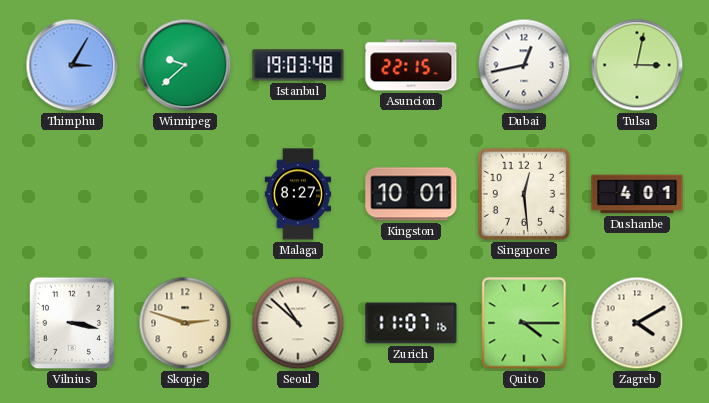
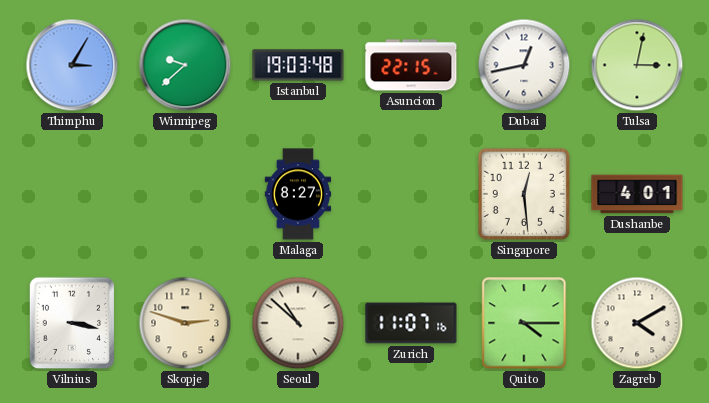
Kingston: 10:01 -> none (411, 194)
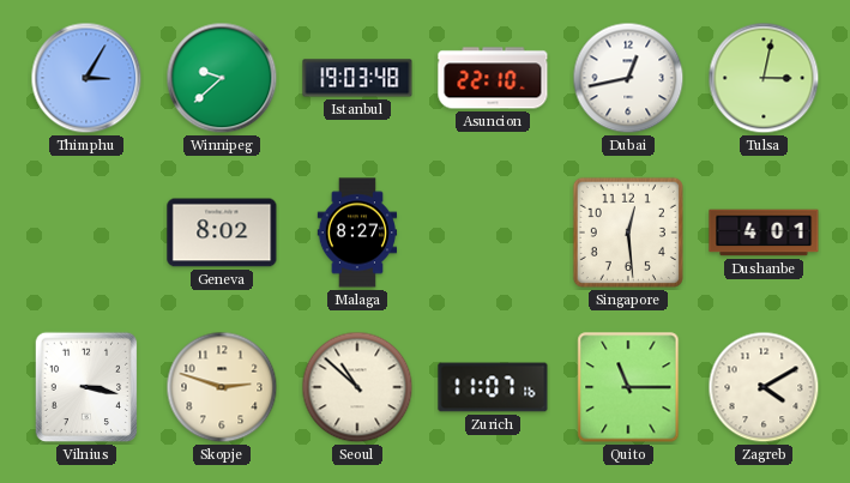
Asuncion: 22:15 -> 22:10 (493, 78)
Geneva: none -> 8:02 (222, 233)
Quito: 4:15 -> 11:15 (628, 387)
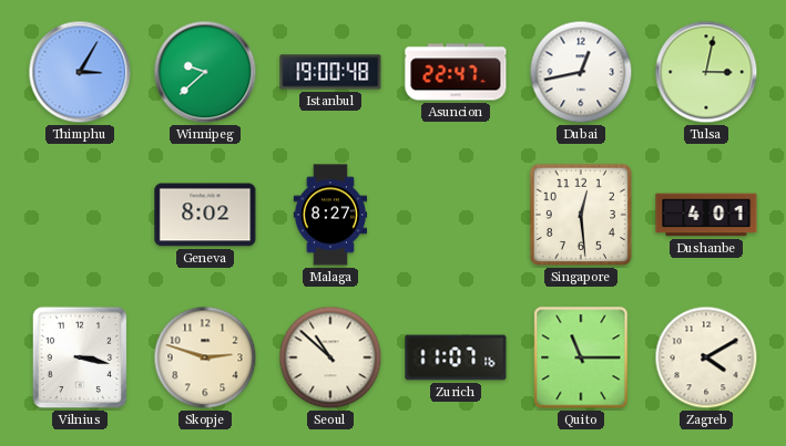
Istanbul: 19:03 -> 19:00 (330, 72)
Asuncion: 22:10 -> 22:47 (456, 72)
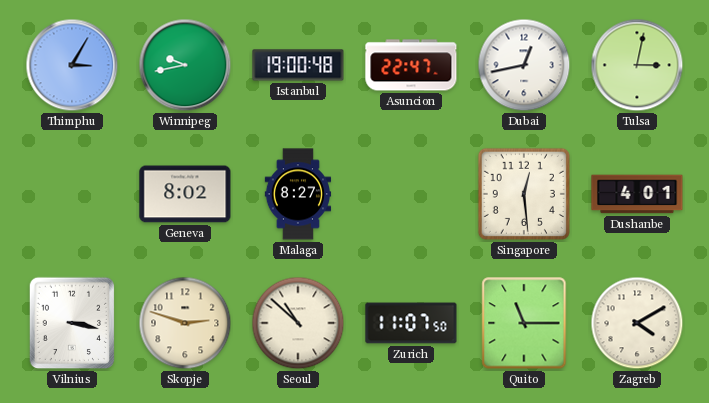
Winnipeg: 9:38 -> 9:43 (185, 65)
Zurich: 11:07:16 -> 11:07:50 (411, 323)
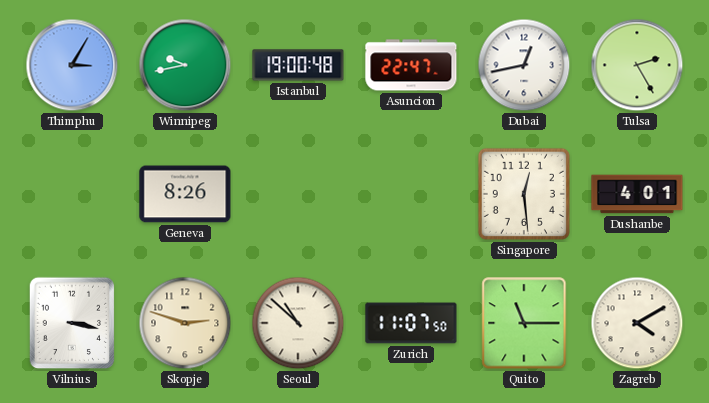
Tulsa: 3:02 -> 2:25 (637, 65)
Geneva: 8:02 -> 8:26 (185, 194)
Malaga: 8:27 -> none (298, 194)
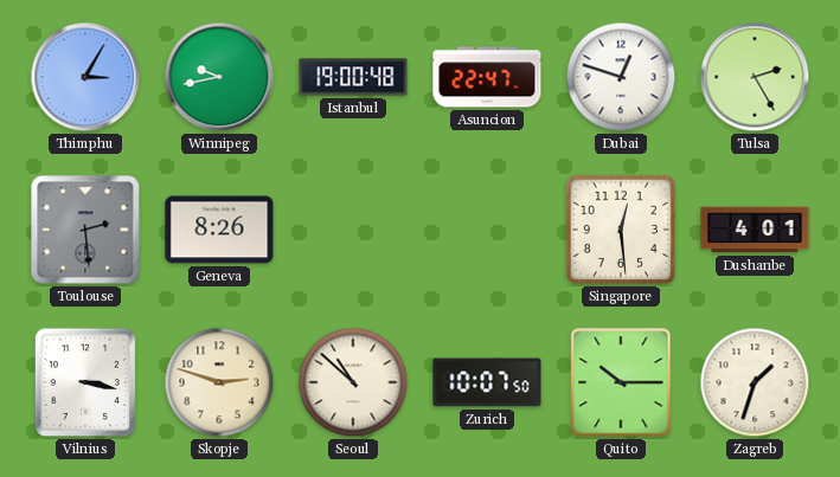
Dubai: 12:43 -> 12:48 (621, 77)
Toulouse: none -> 2:29 (85, 230)
Zurich: 11:07 -> 10:07 (487, 382)
Quito: 11:15 -> 10:15 (621, 382)
Zagreb: 4:10 -> 1:33 (755, 382)
